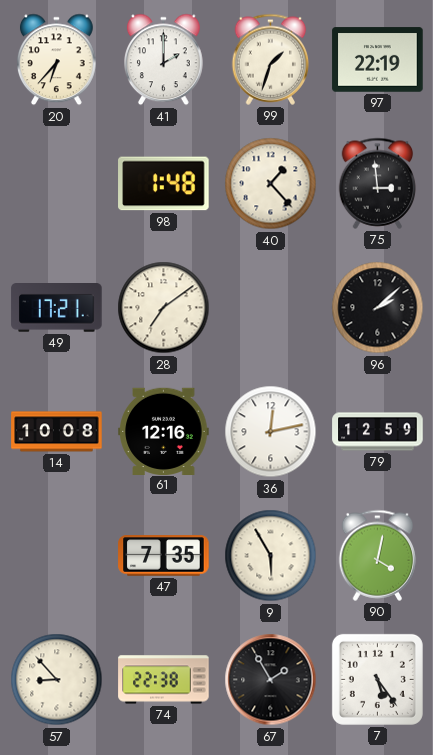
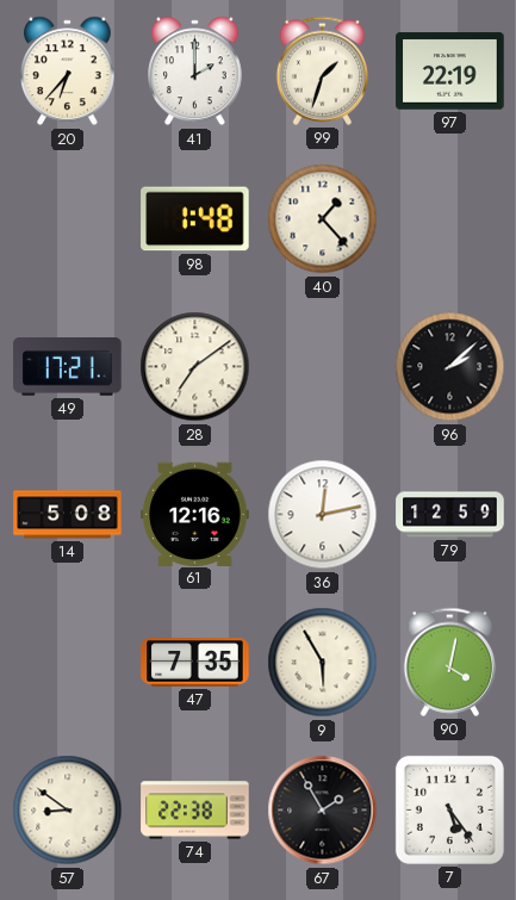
75: 2:59 -> none (378, 183)
14: 10:08 -> 5:08 (68, 515)
57: 8:53 -> 8:51 (68, 811)
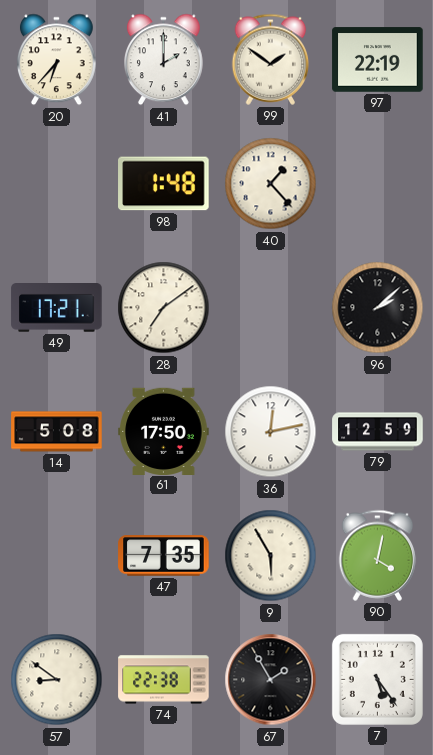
99: 1:33 -> 1:51 (271, 59)
61: 12:16 -> 17:50 (164, 431)
